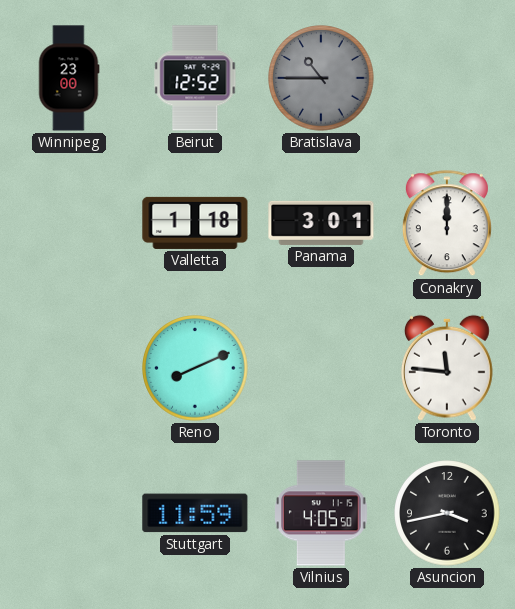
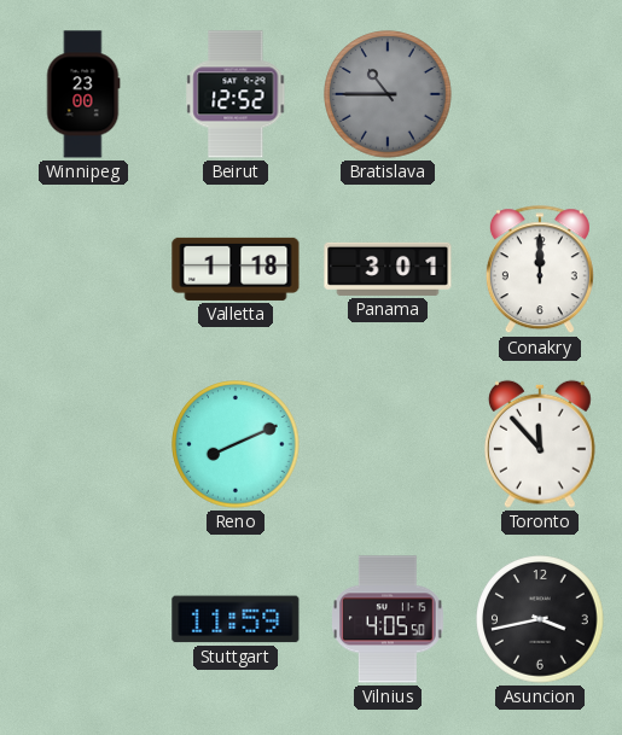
Toronto: 11:46 -> 11:53 (540, 444)
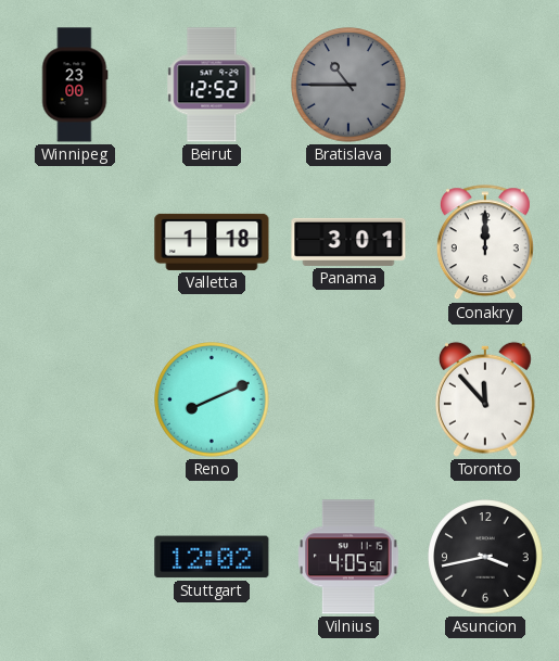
Stuttgart: 11:59 -> 12:02 (212, 557)
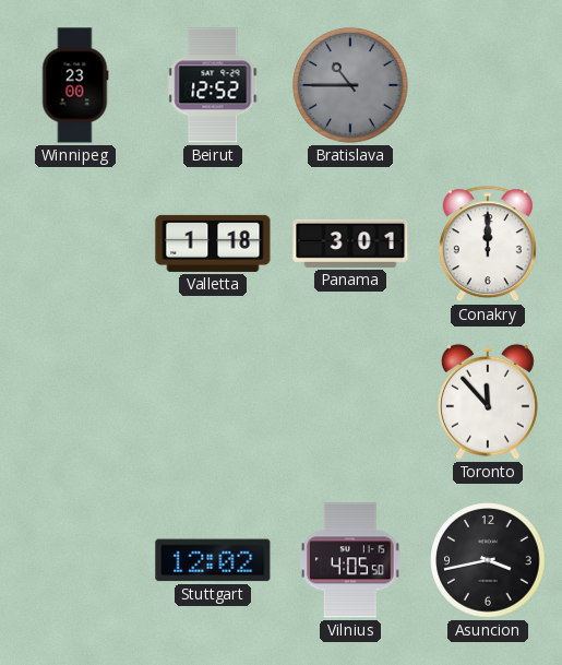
Reno: 8:11 -> none (212, 399)
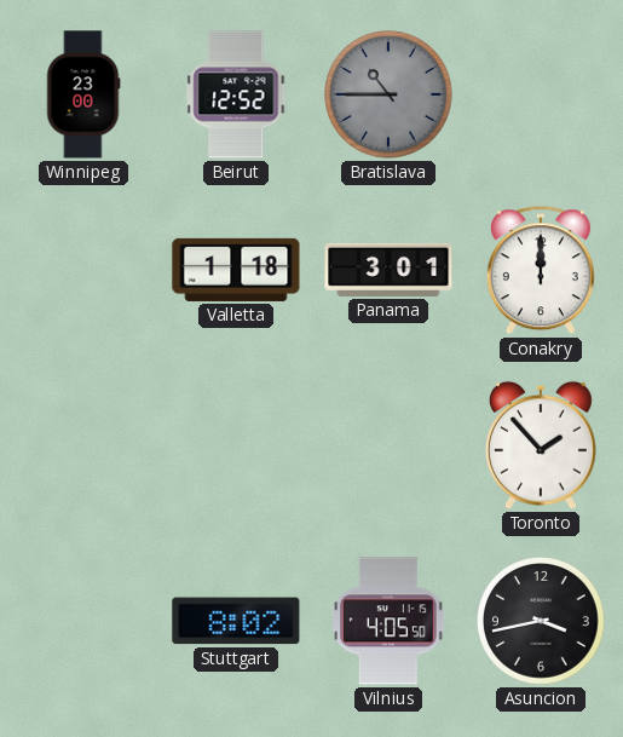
Toronto: 11:53 -> 1:53 (541, 445)
Stuttgart: 12:02 -> 8:02 (236, 621)
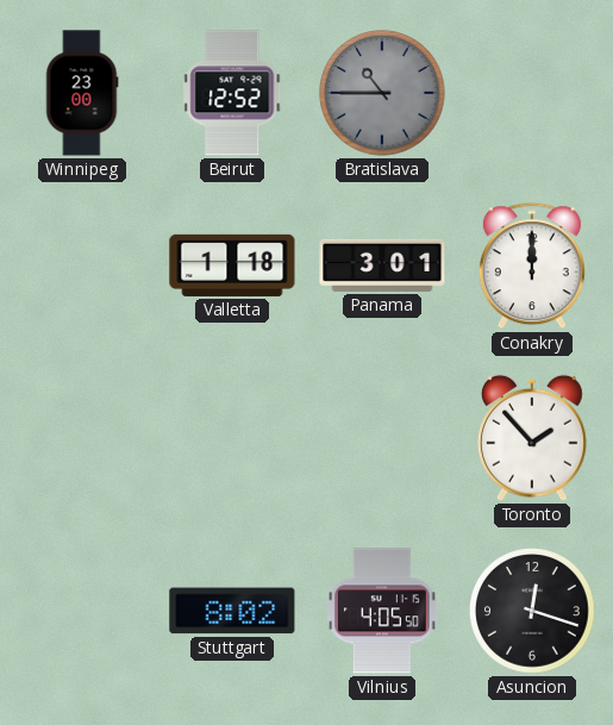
Asuncion: 3:43 -> 12:18 (532, 611)
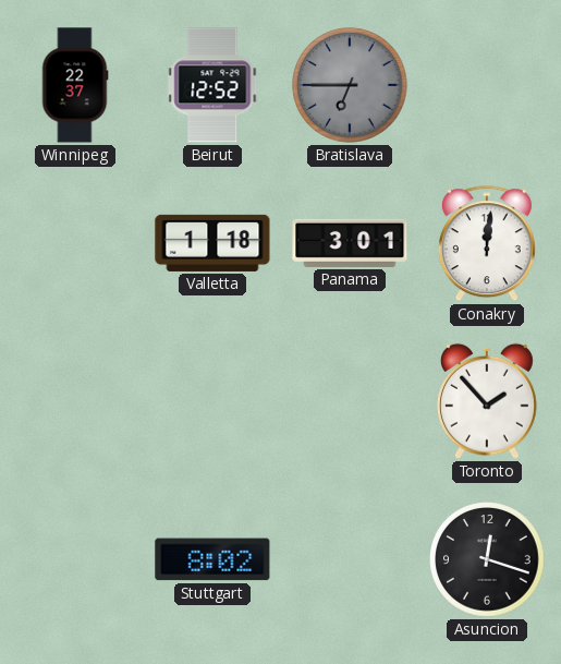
Winnipeg: 23:00 -> 22:37 (75, 85)
Bratislava: 10:45 -> 6:45 (350, 85)
Conakry: 12:00 -> 12:01 (487, 244)
Vilnius: 4:05 -> none (383, 611)
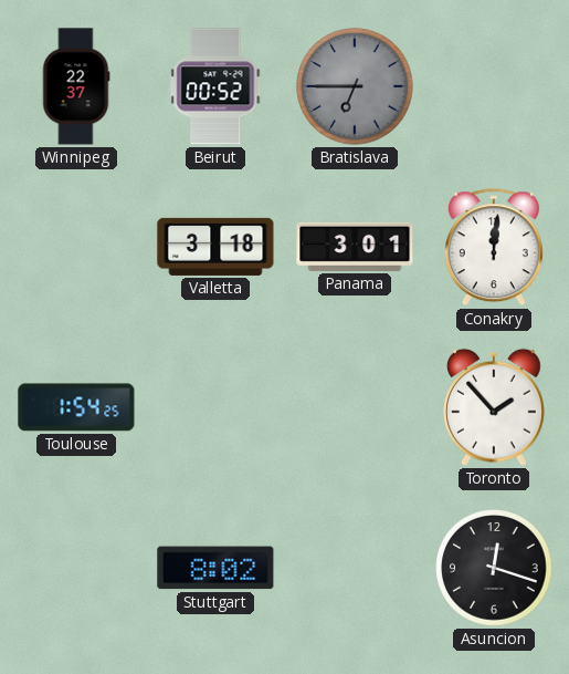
Beirut: 12:52 -> 00:52 (215, 86)
Valletta: 1:18 -> 3:18 (215, 247)
Toulouse: none -> 1:54 (76, 407)
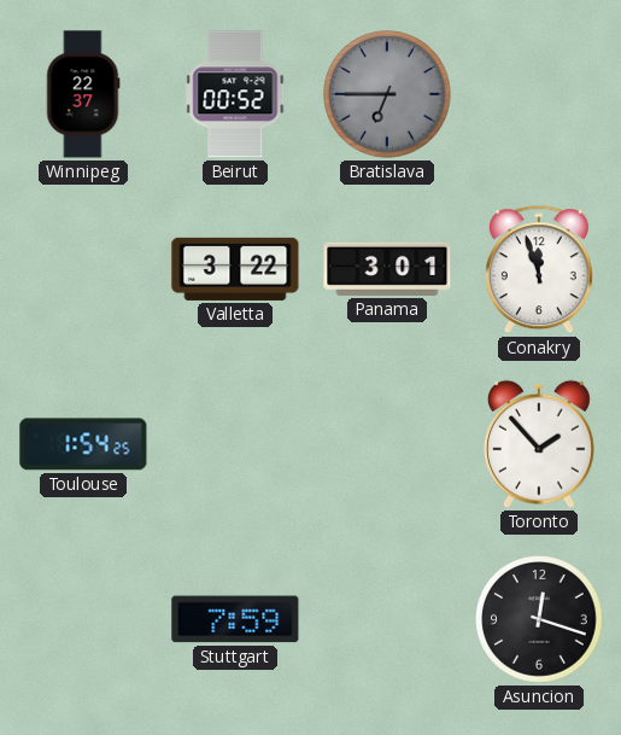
Valletta: 3:18 -> 3:22 (235, 269)
Conakry: 12:01 -> 11:57 (539, 270)
Stuttgart: 8:02 -> 7:59 (235, 619)
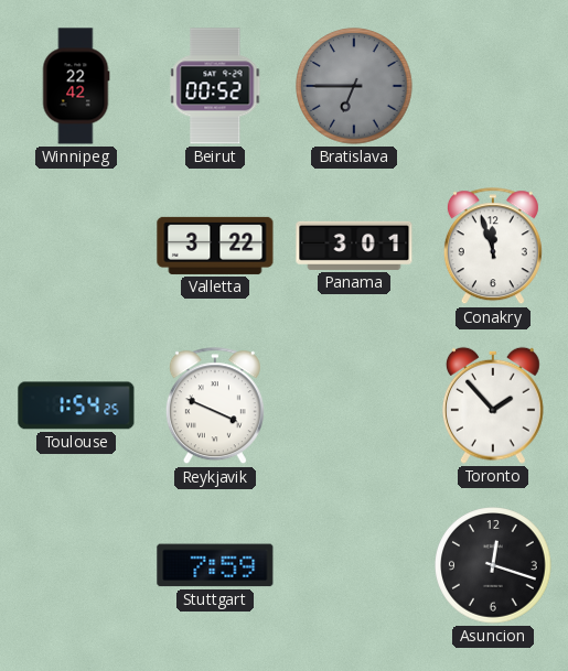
Winnipeg: 22:37 -> 22:42 (76, 86)
Reykjavik: none -> 3:49 (215, 407)
